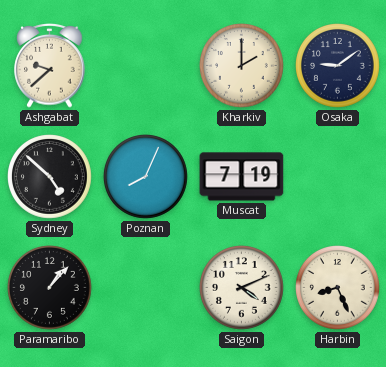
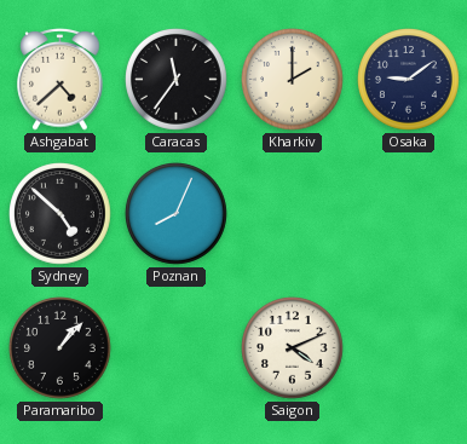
Ashgabat: 9:38 -> 4:38 (60, 80)
Caracas: none -> 11:36 (177, 80)
Muscat: 7:19 -> none (242, 177)
Harbin: 8:26 -> none (338, 288)
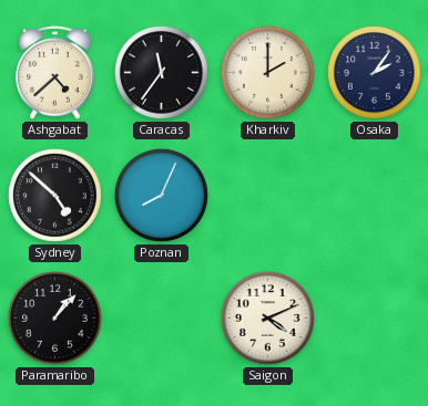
Osaka: 9:09 -> 2:06 (375, 73)
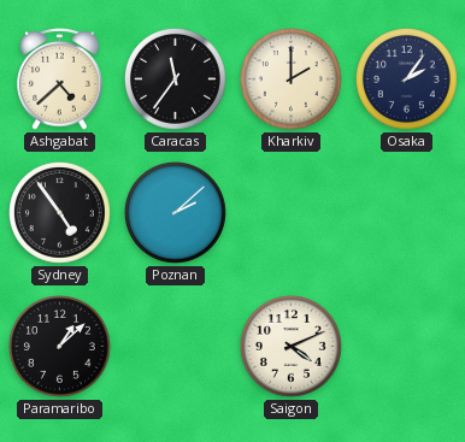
Sydney: 4:52 -> 4:54 (60, 213)
Poznan: 8:04 -> 2:08 (176, 213)
Paramaribo: 1:07 -> 1:08 (60, 347)
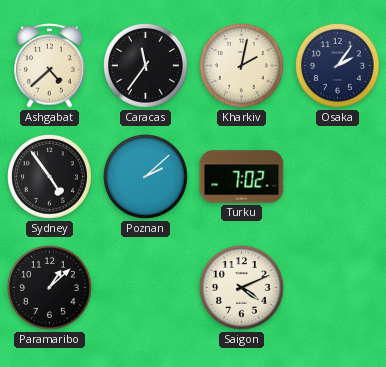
Kharkiv: 2:00 -> 2:02 (242, 66)
Turku: none -> 7:02 (242, 177)
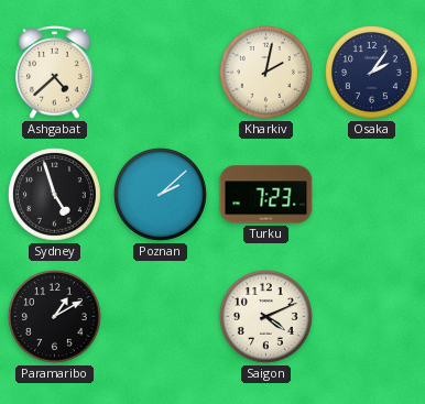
Caracas: 11:36 -> none (146, 66)
Sydney: 4:54 -> 4:57 (55, 195)
Turku: 7:02 -> 7:23 (266, 195)
Paramaribo: 1:08 -> 1:10 (55, 317)
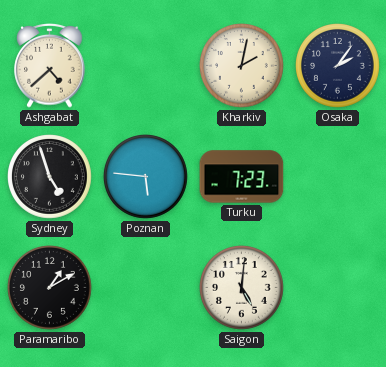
Poznan: 2:08 -> 5:46 (146, 177)
Saigon: 4:11 -> 5:01 (242, 288)
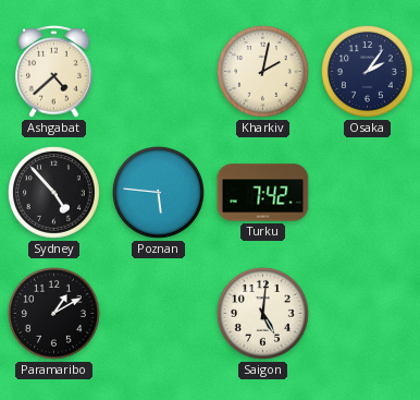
Sydney: 4:57 -> 4:53 (54, 193)
Turku: 7:23 -> 7:42 (263, 193)
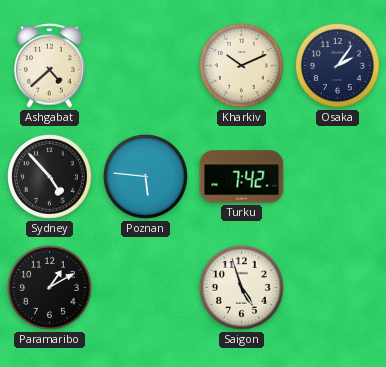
Kharkiv: 2:02 -> 10:11 (242, 66)
Saigon: 5:01 -> 4:57 (242, 288)
